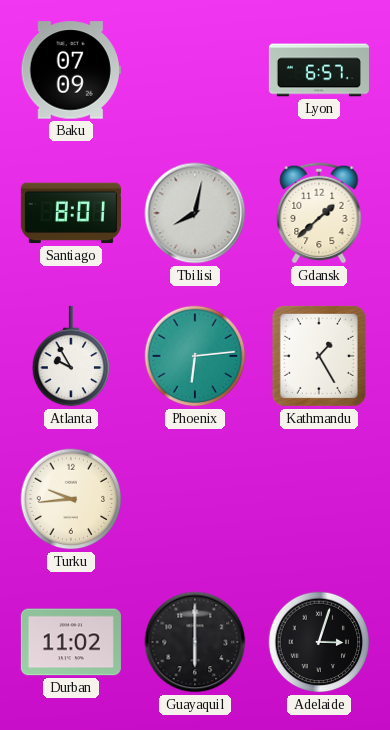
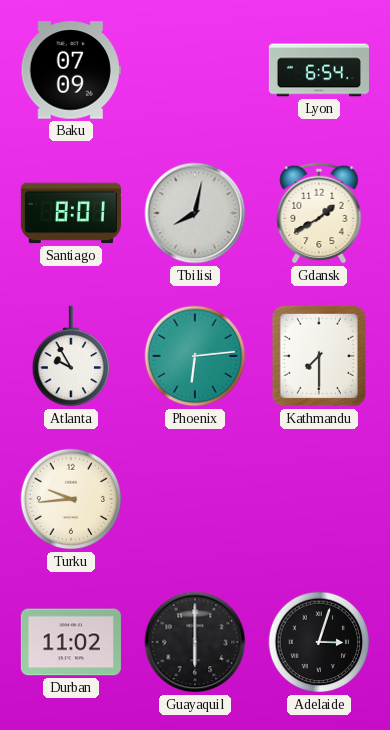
Lyon: 6:57 -> 6:54 (319, 70)
Gdansk: 1:38 -> 1:40 (319, 213)
Kathmandu: 1:25 -> 7:30 (319, 356)
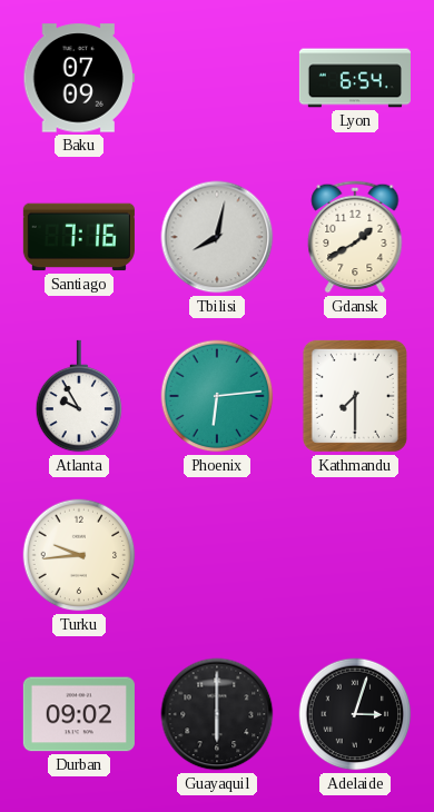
Santiago: 8:01 -> 7:16 (79, 237)
Durban: 11:02 -> 09:02 (79, 714)
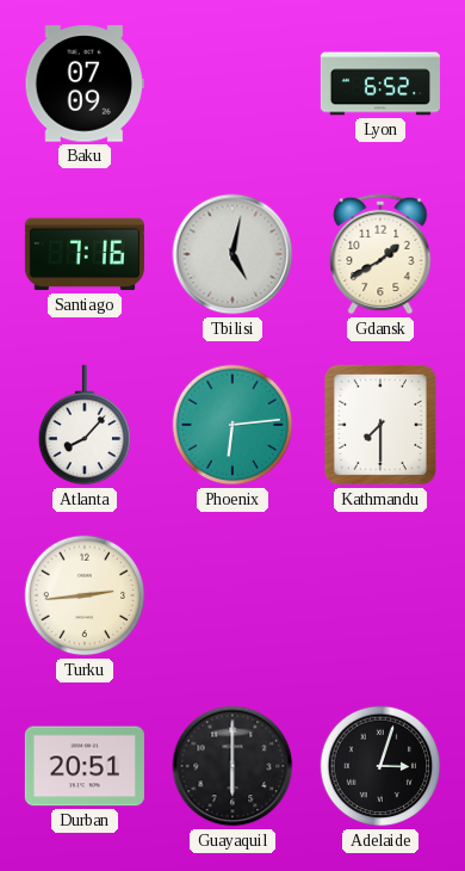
Lyon: 6:54 -> 6:52 (380, 84)
Tbilisi: 8:02 -> 5:02 (232, 254)
Atlanta: 9:55 -> 8:07 (85, 425)
Turku: 9:44 -> 2:44 (85, 595)
Durban: 09:02 -> 20:51 (85, 766)
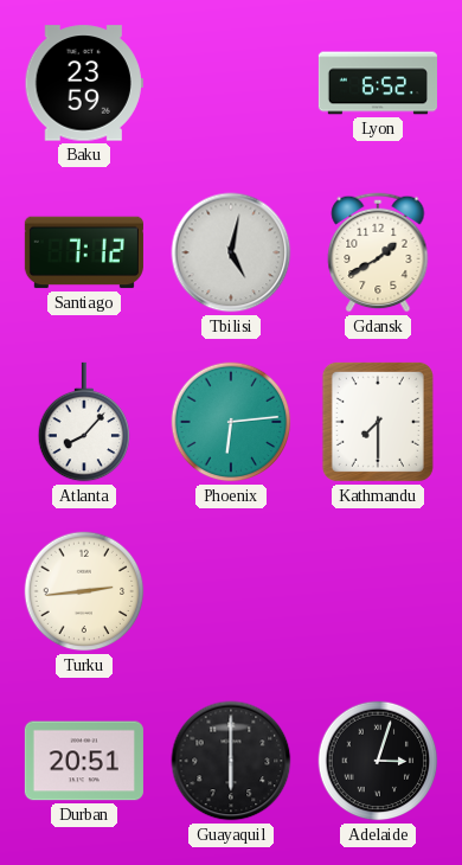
Baku: 07:09 -> 23:59 (84, 83)
Santiago: 7:16 -> 7:12 (84, 252)
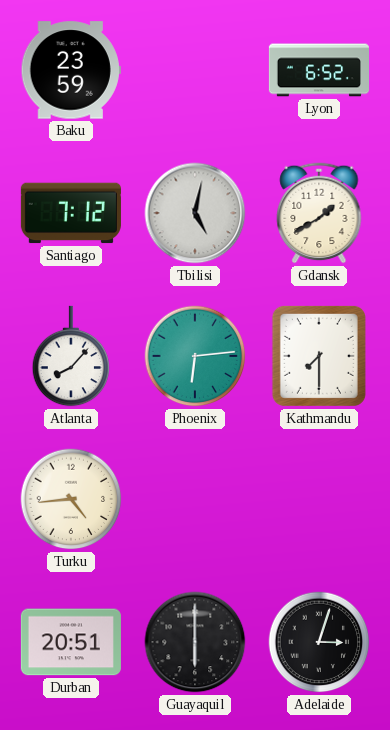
Turku: 2:44 -> 4:44 (71, 499)
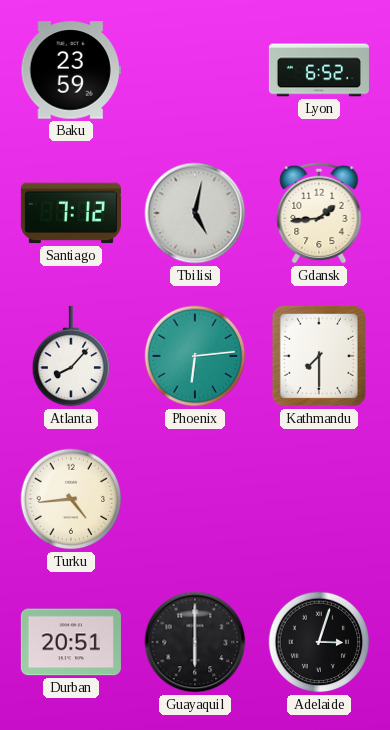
Gdansk: 1:40 -> 1:44 (319, 213)
